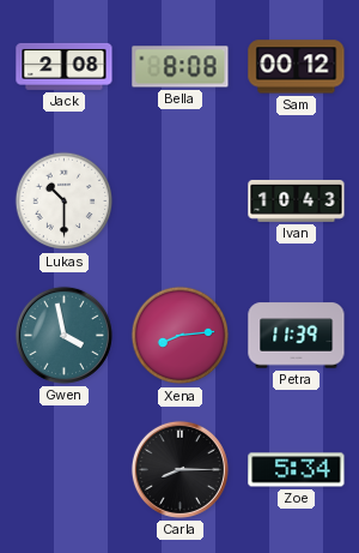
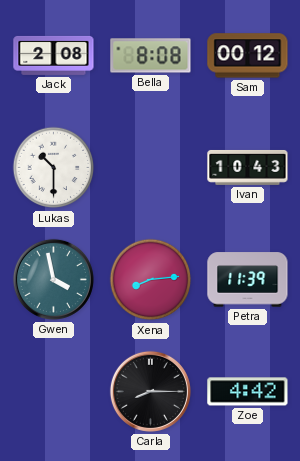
Zoe: 5:34 -> 4:42 (248, 392)
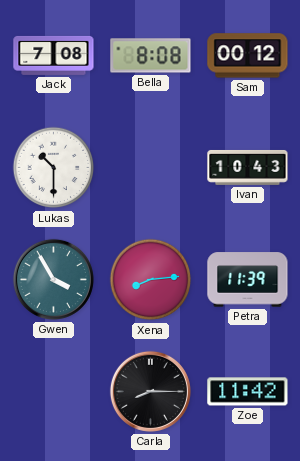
Jack: 2:08 -> 7:08 (54, 55)
Gwen: 3:58 -> 3:55 (53, 279)
Zoe: 4:42 -> 11:42 (248, 392)
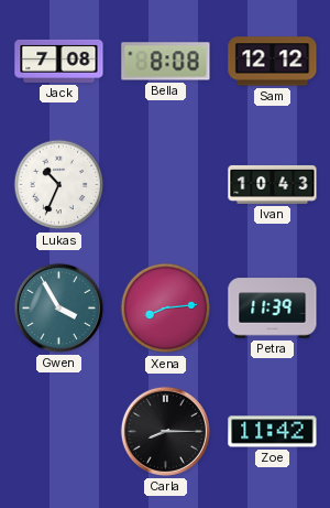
Sam: 00:12 -> 12:12 (273, 62)
Lukas: 10:30 -> 10:34 (59, 185)
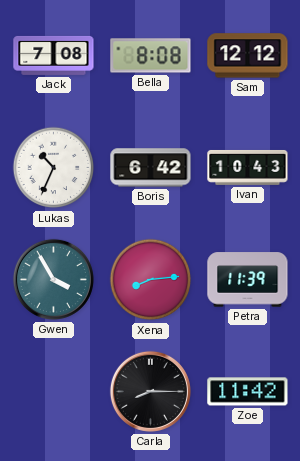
Boris: none -> 6:42 (151, 168)
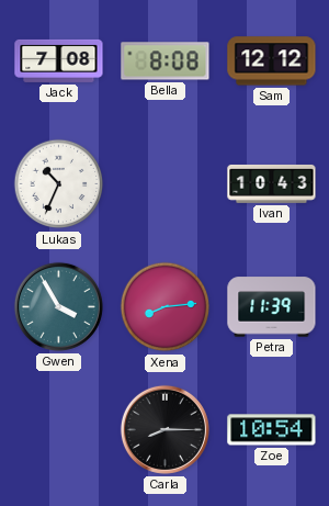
Boris: 6:42 -> none (151, 168)
Zoe: 11:42 -> 10:54 (272, 430)
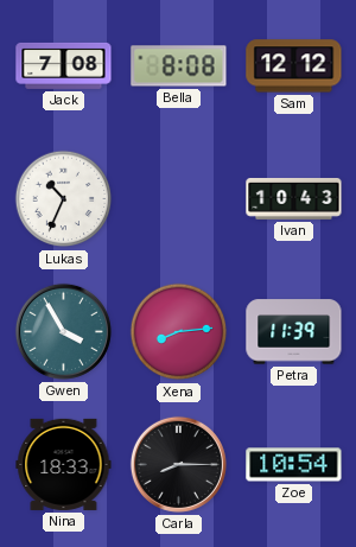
Nina: none -> 18:33 (64, 464)
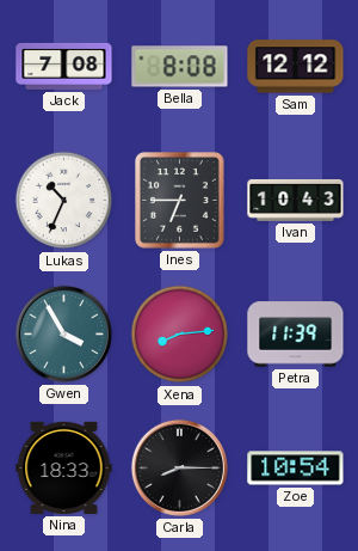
Ines: none -> 6:45 (180, 201)
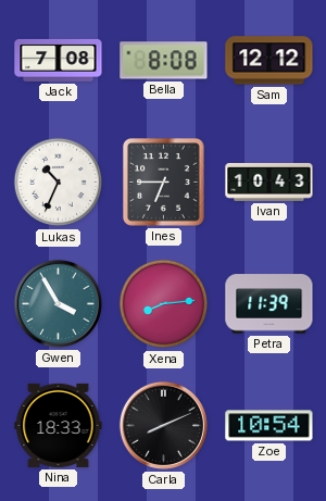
Carla: 8:15 -> 8:11 (163, 425)
